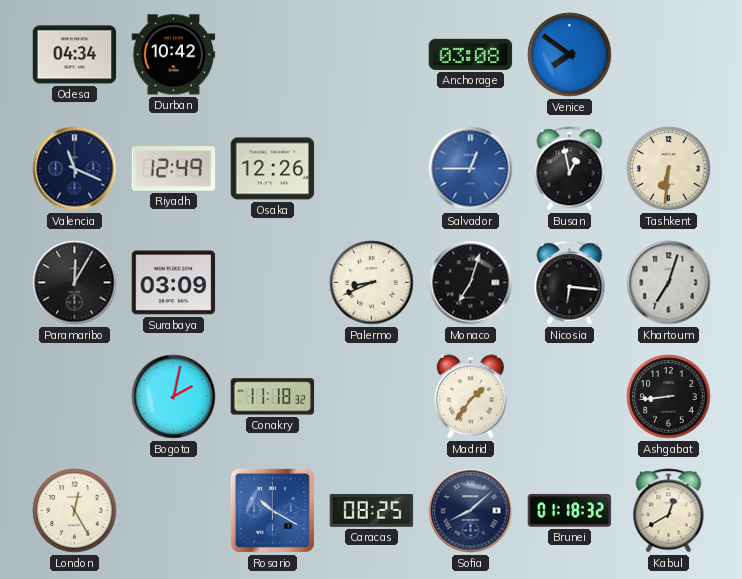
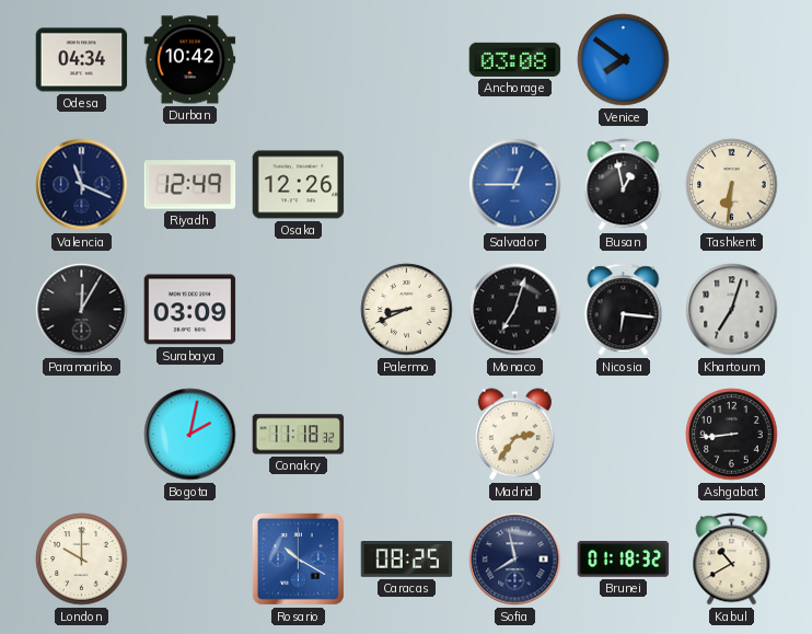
Madrid: 1:36 -> 2:36 (514, 435)
London: 12:25 -> 10:00 (82, 560)
Sofia: 8:08 -> 7:58 (515, 560)
Kabul: 12:40 -> 10:40 (732, 560)
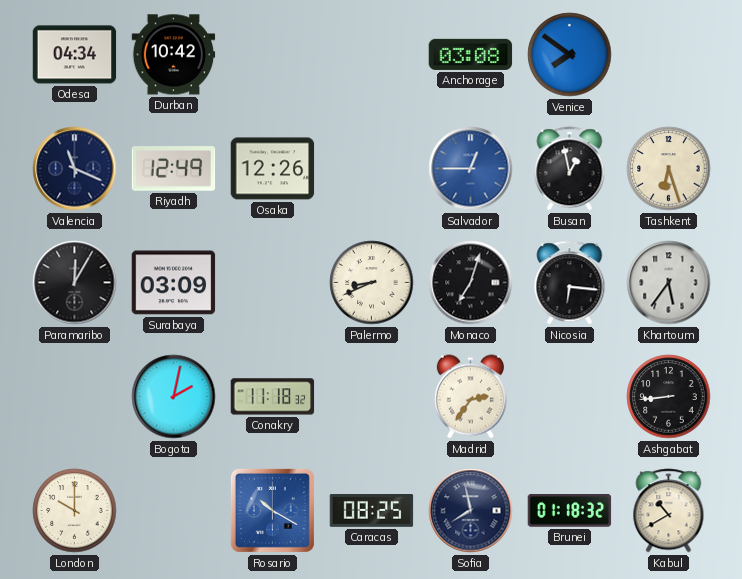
Tashkent: 6:31 -> 6:27 (669, 169)
Khartoum: 7:03 -> 5:36 (669, 283)
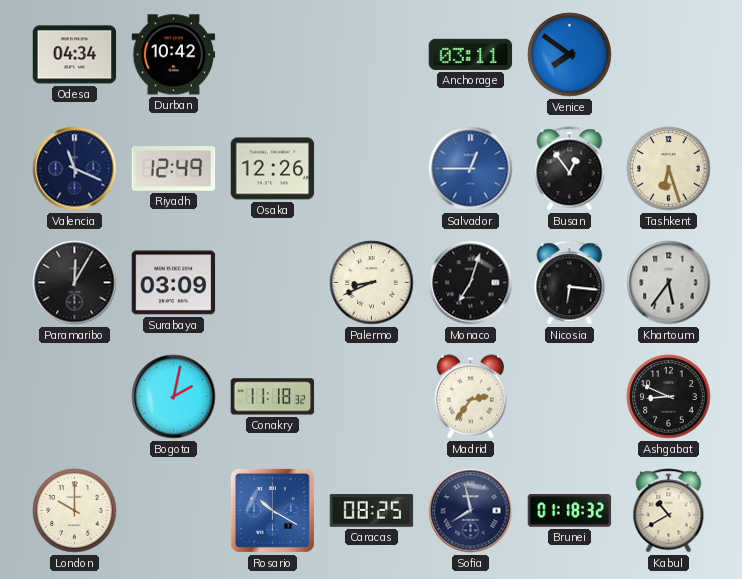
Anchorage: 03:08 -> 03:11 (471, 54)
Busan: 12:58 -> 12:54 (570, 169)
Ashgabat: 8:44 -> 8:49 (669, 397)
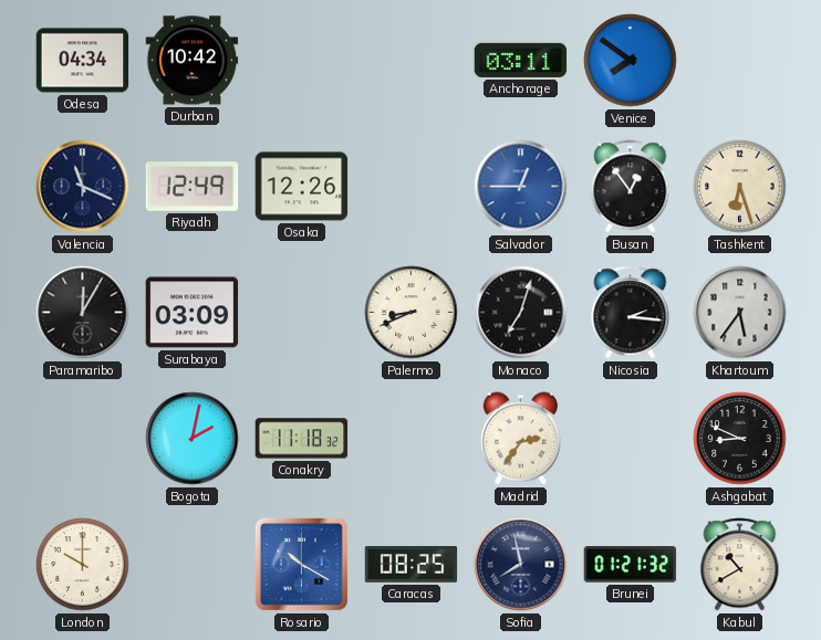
Nicosia: 6:16 -> 2:16 (631, 313)
Brunei: 01:18 -> 01:21 (631, 565)
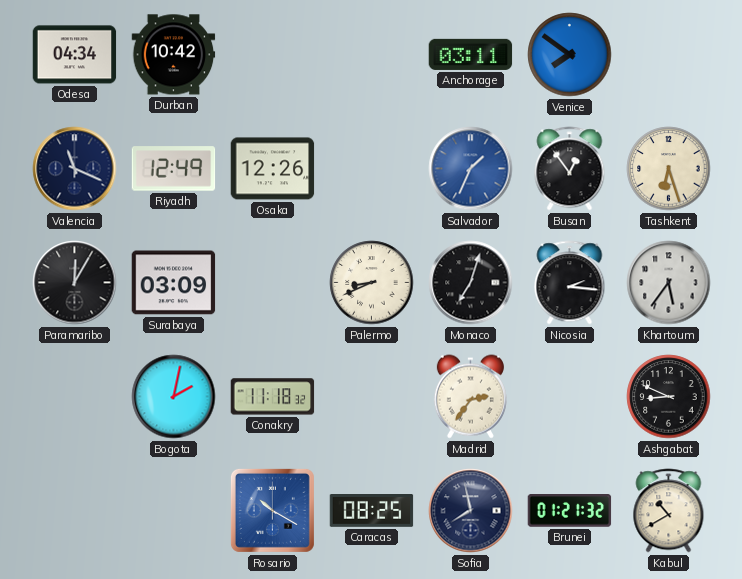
Salvador: 12:45 -> 1:34 (471, 169)
London: 10:00 -> none (83, 565)
